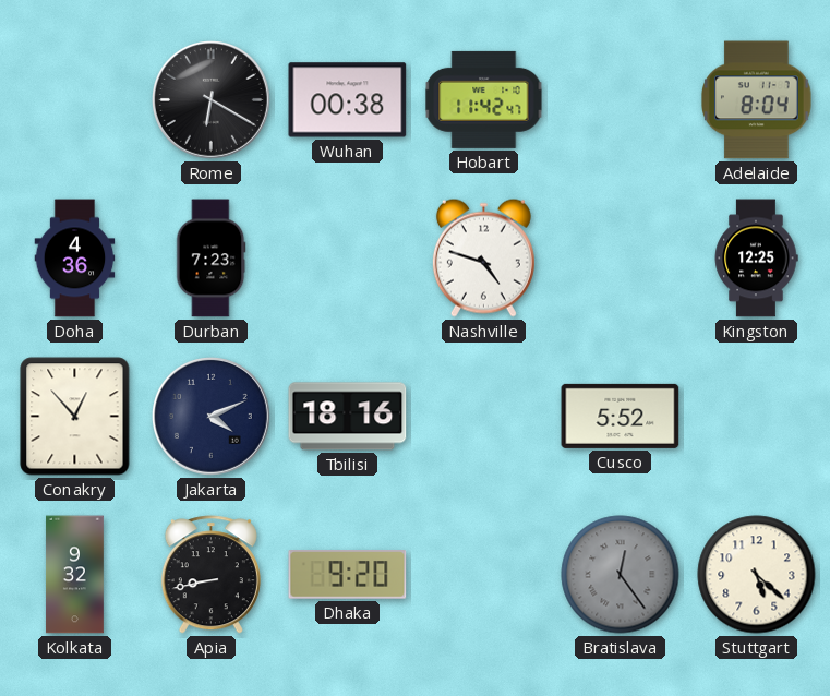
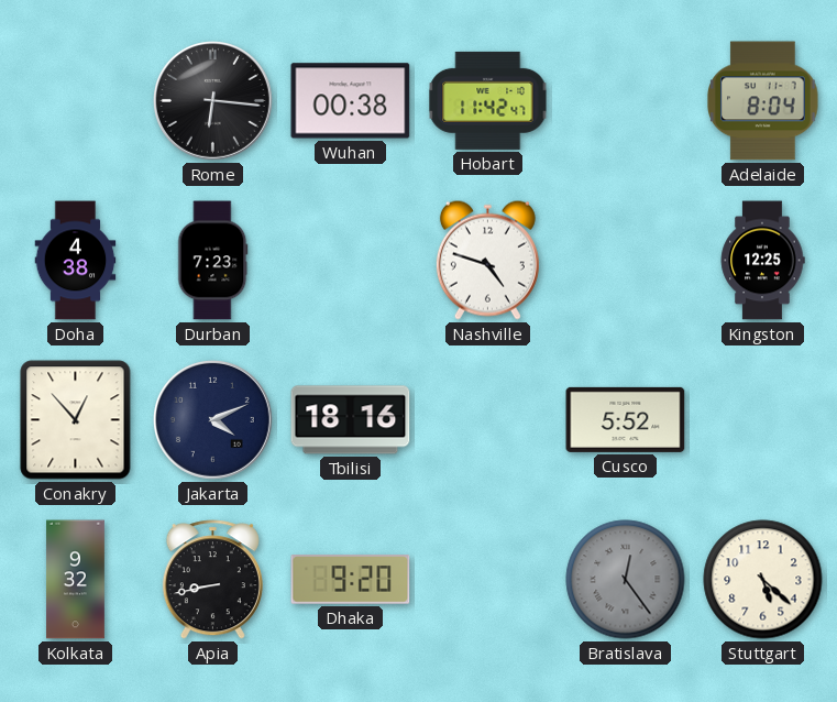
Rome: 6:20 -> 6:16 (213, 101)
Doha: 4:36 -> 4:38 (76, 261)
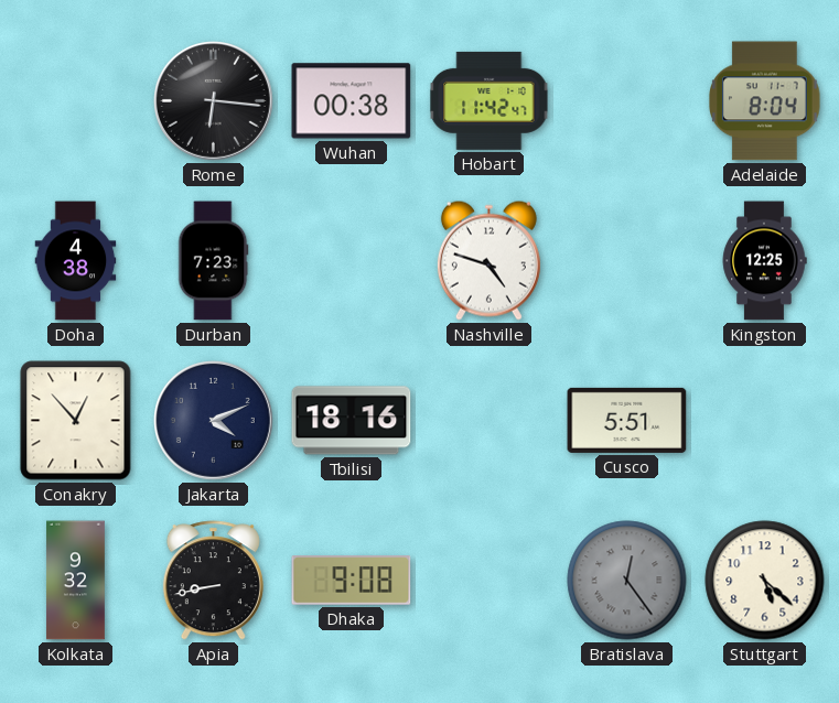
Cusco: 5:52 -> 5:51 (627, 420)
Dhaka: 9:20 -> 9:08 (352, 581)
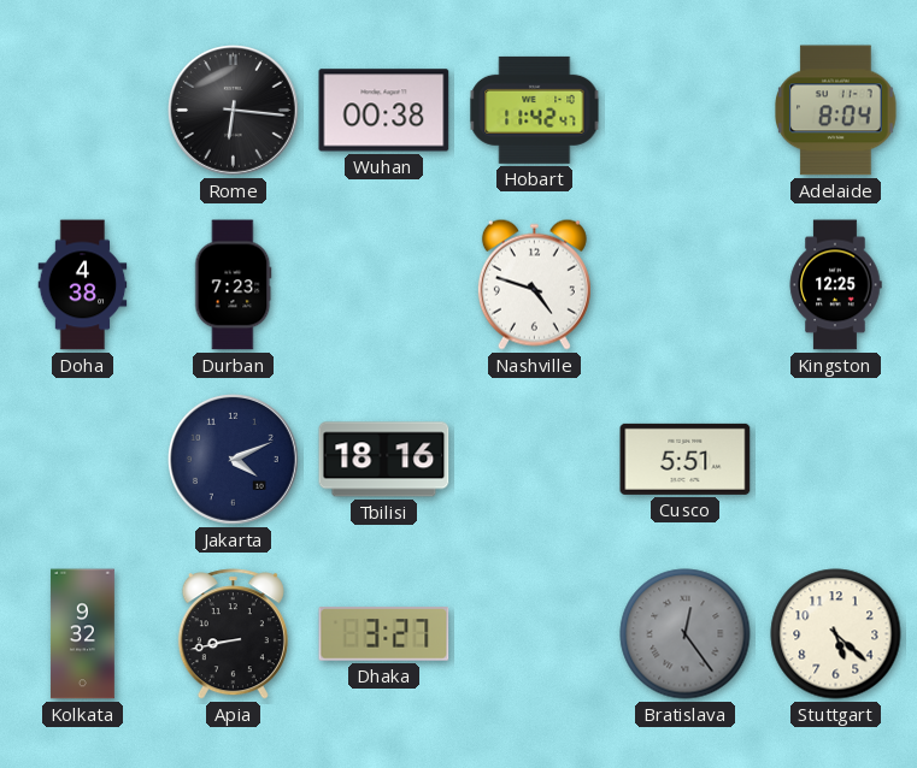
Conakry: 12:53 -> none (76, 421)
Dhaka: 9:08 -> 3:27 (384, 634)
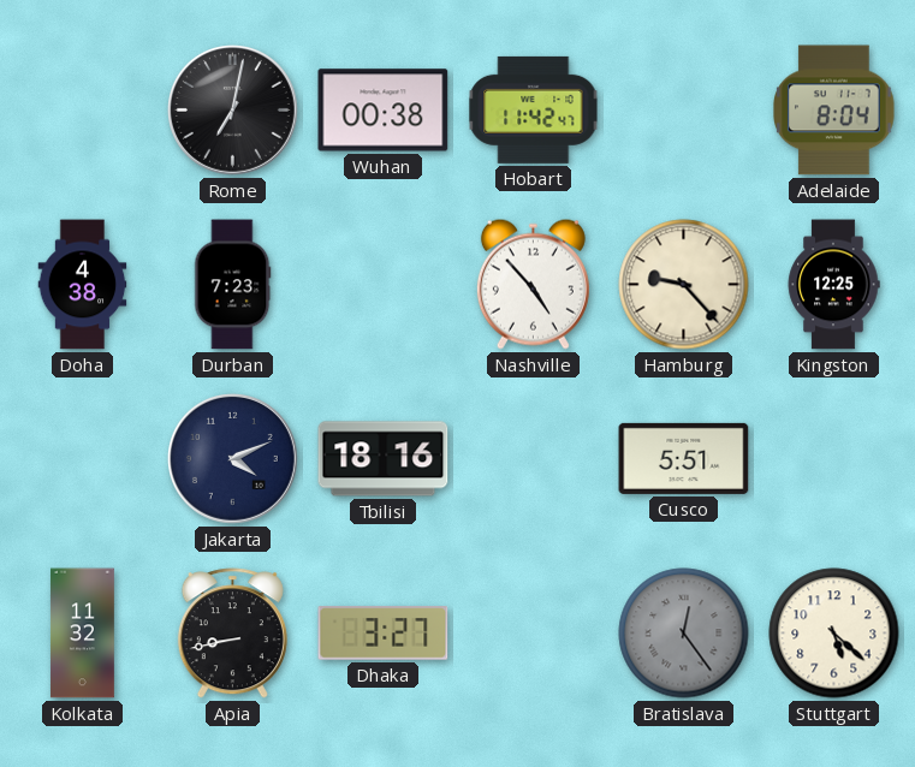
Rome: 6:16 -> 7:02 (233, 111)
Nashville: 4:48 -> 4:53 (533, 284)
Hamburg: none -> 9:23 (684, 285)
Kolkata: 9:32 -> 11:32 (83, 634)
